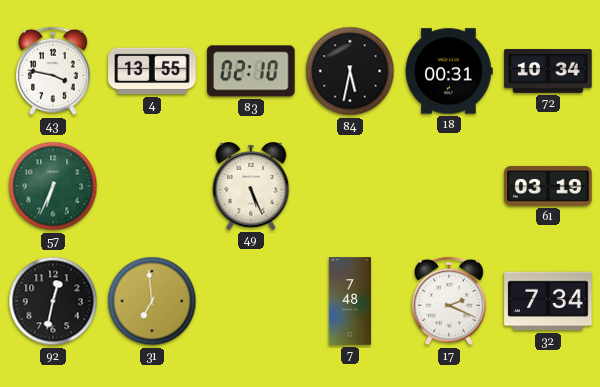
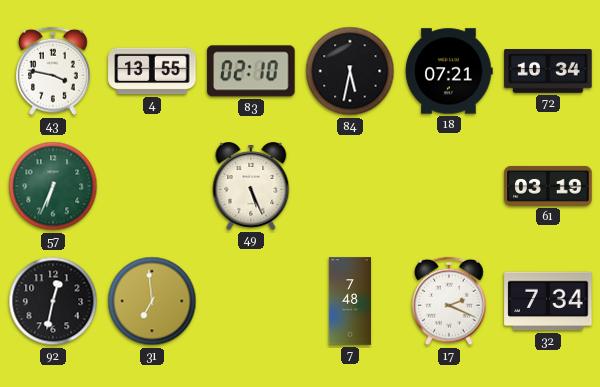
18: 00:31 -> 07:21 (449, 71)
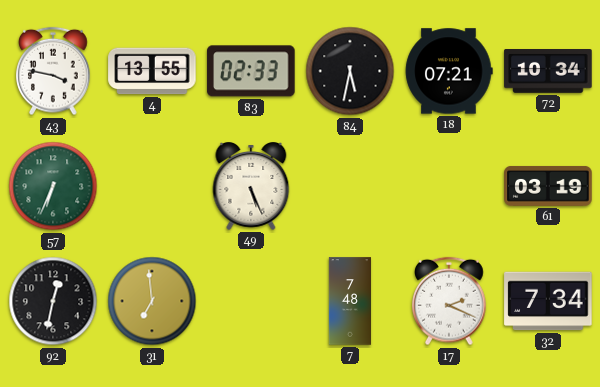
83: 02:10 -> 02:33 (251, 71)
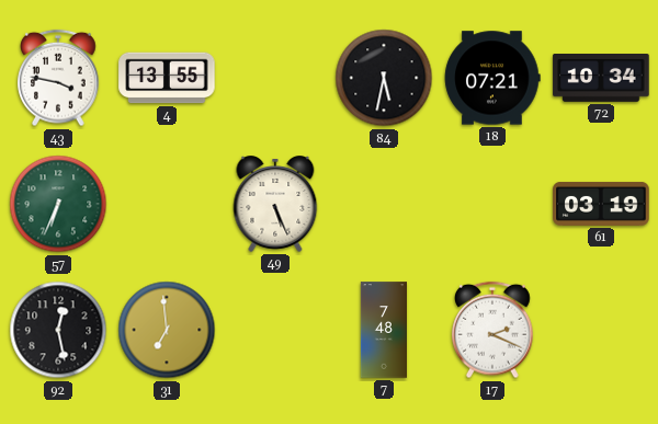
83: 02:33 -> none (251, 71)
92: 12:32 -> 12:28 (58, 330)
32: 7:34 -> none (548, 301)
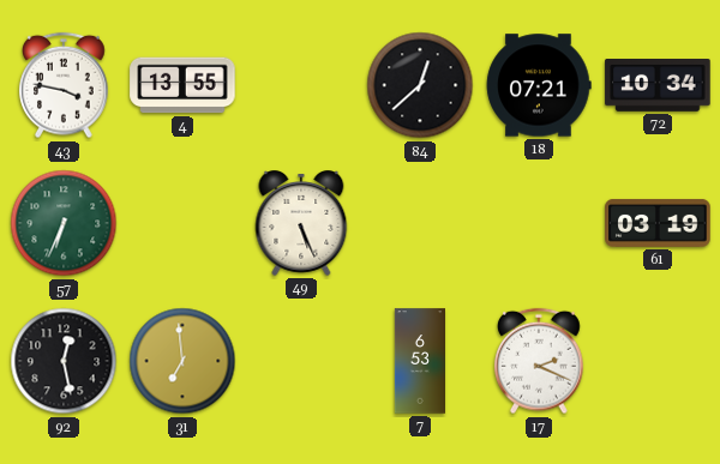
84: 5:32 -> 12:38 (420, 85)
7: 7:48 -> 6:53 (419, 361)
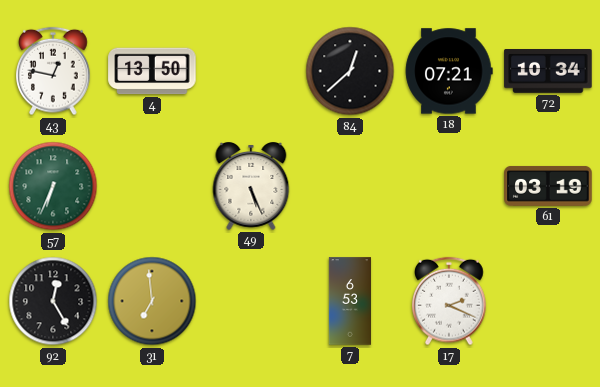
43: 3:47 -> 12:47 (53, 71)
4: 13:55 -> 13:50 (152, 71)
92: 12:28 -> 12:25 (53, 301)
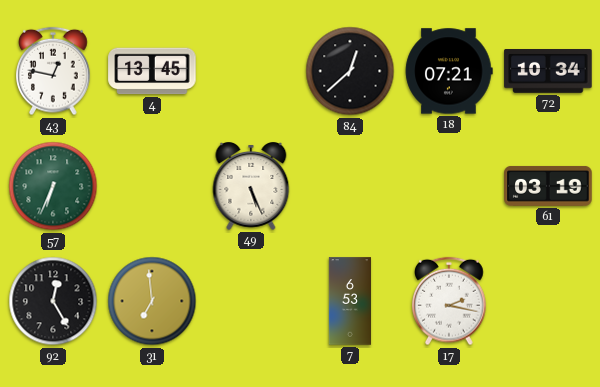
4: 13:50 -> 13:45 (152, 71)
17: 2:19 -> 2:17 (449, 301)
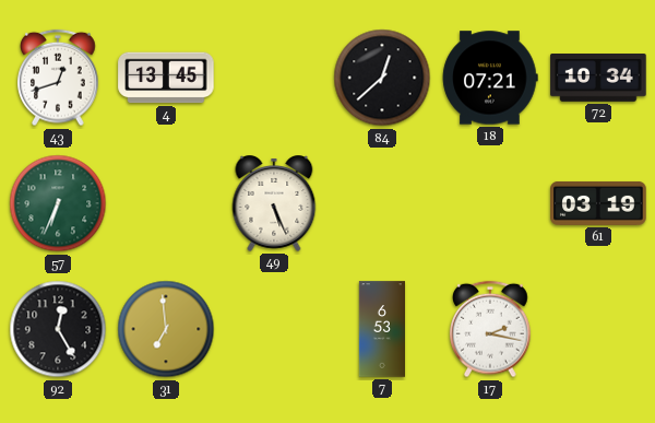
43: 12:47 -> 12:42 (58, 78)
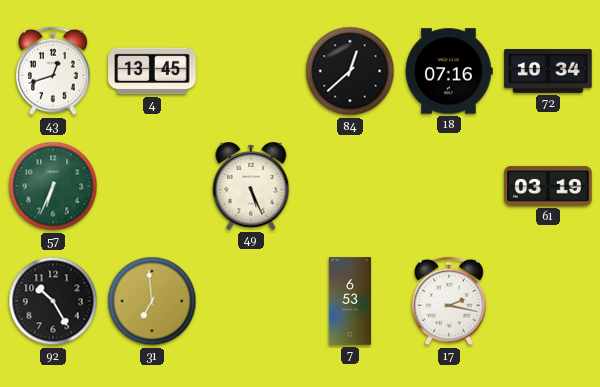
18: 07:21 -> 07:16 (449, 71)
92: 12:25 -> 10:25 (53, 301)
